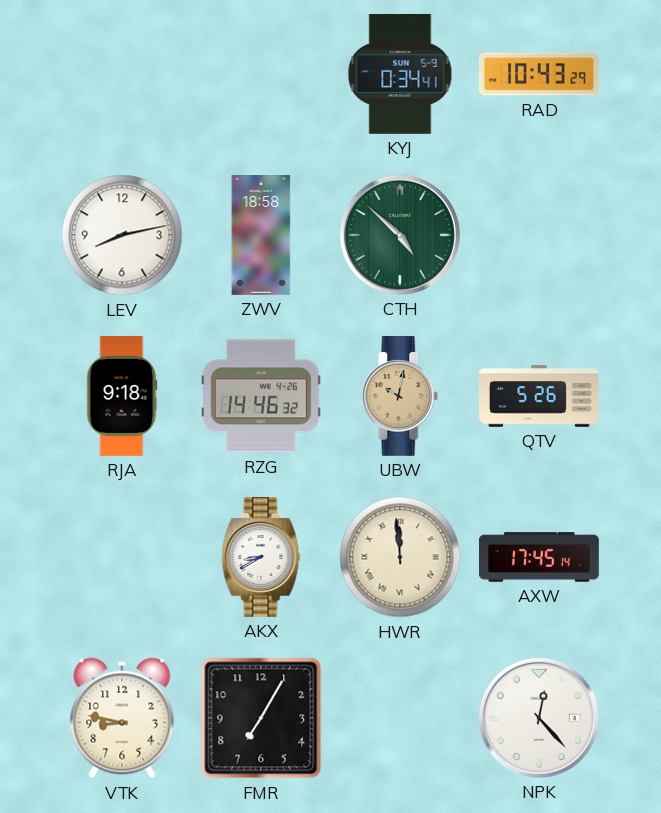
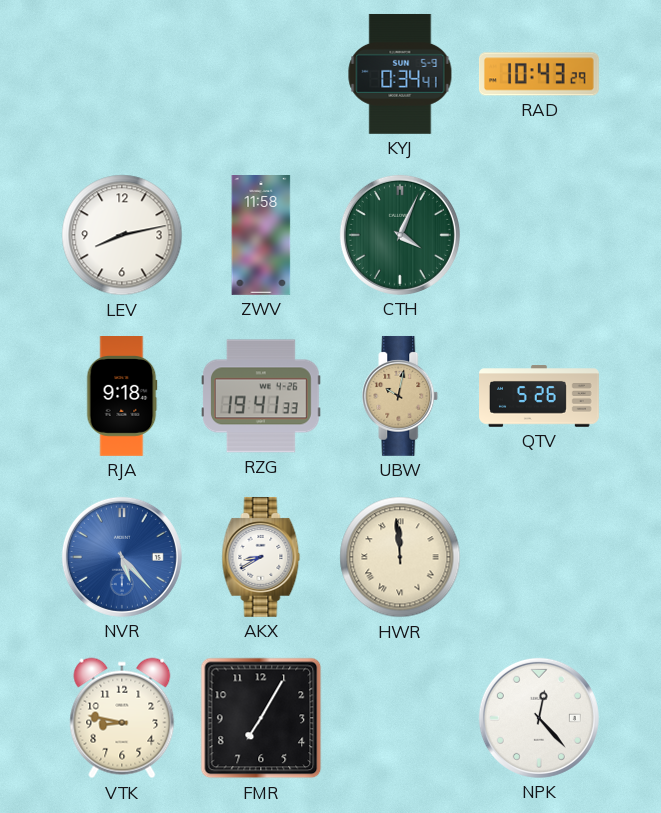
ZWV: 18:58 -> 11:58 (261, 236)
CTH: 4:52 -> 4:04 (400, 235)
RZG: 14:46 -> 19:41 (261, 396)
NVR: none -> 5:23 (122, 557)
AXW: 17:45 -> none (540, 557)
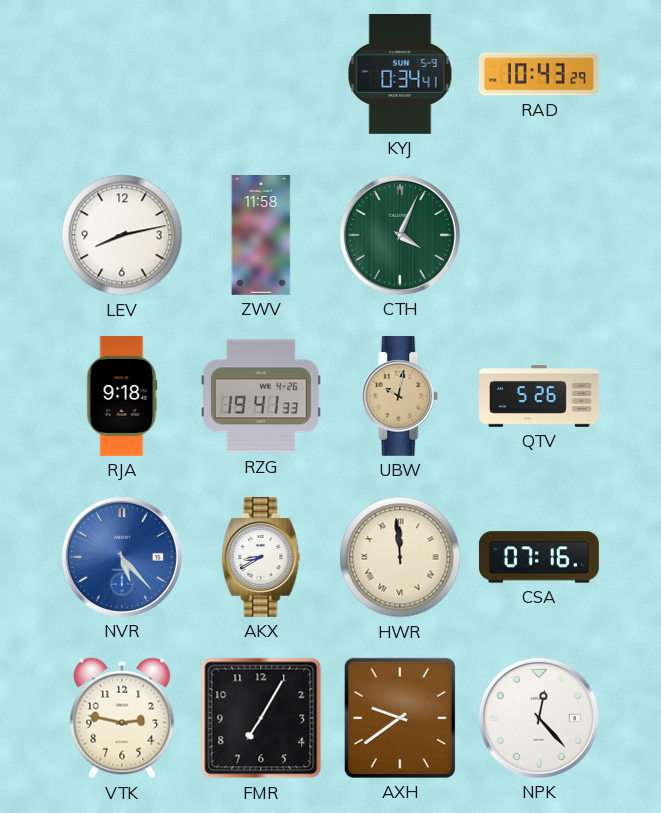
CSA: none -> 07:16 (539, 557)
VTK: 8:47 -> 2:47 (122, 718)
AXH: none -> 9:39 (400, 718)
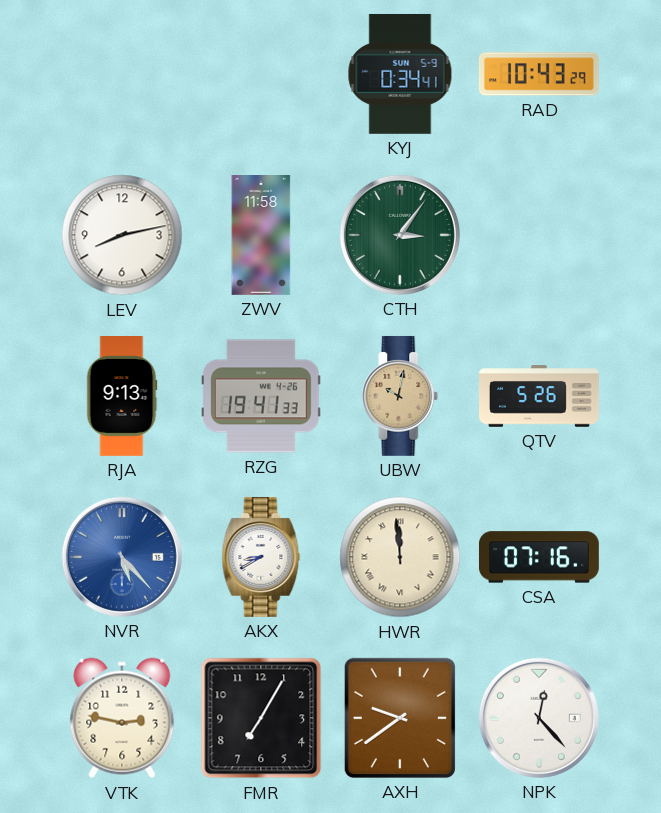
CTH: 4:04 -> 3:06 (400, 235)
RJA: 9:18 -> 9:13 (122, 397)
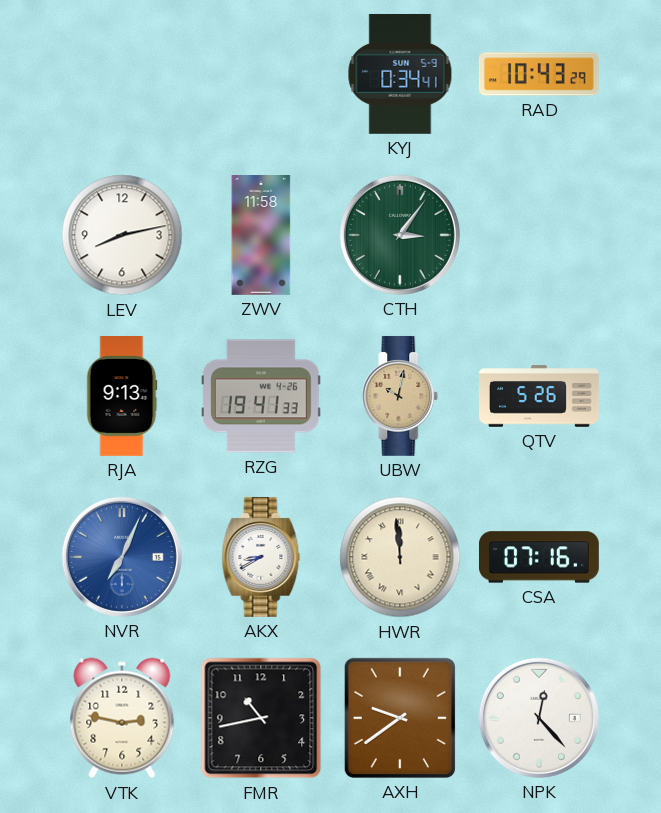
NVR: 5:23 -> 7:04 (122, 557)
FMR: 7:05 -> 10:43 (261, 718)
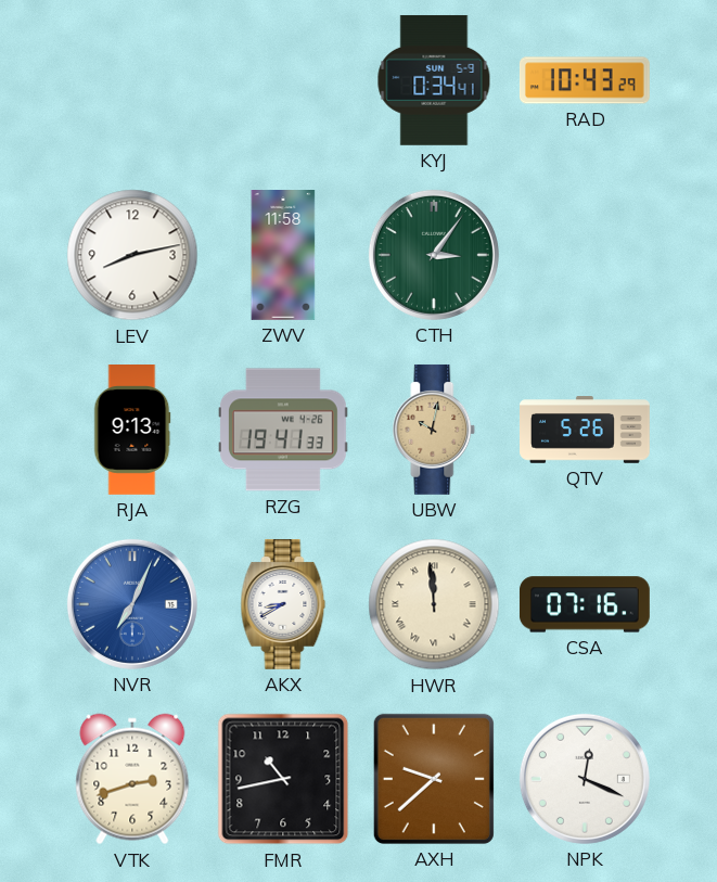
VTK: 2:47 -> 2:42 (132, 779)
AXH: 9:39 -> 9:38 (434, 779)
NPK: 12:23 -> 12:19 (585, 779)
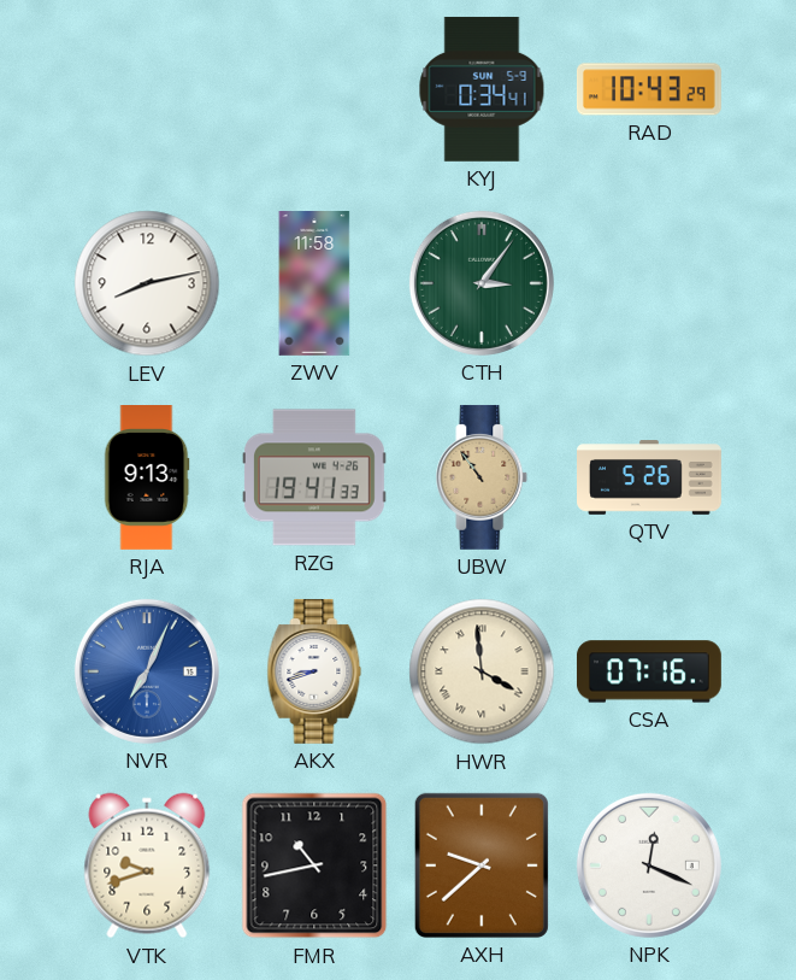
UBW: 10:02 -> 10:54 (482, 477)
AKX: 8:40 -> 8:42 (314, 671)
HWR: 11:59 -> 3:59 (482, 671)
VTK: 2:42 -> 9:42 (147, 865)
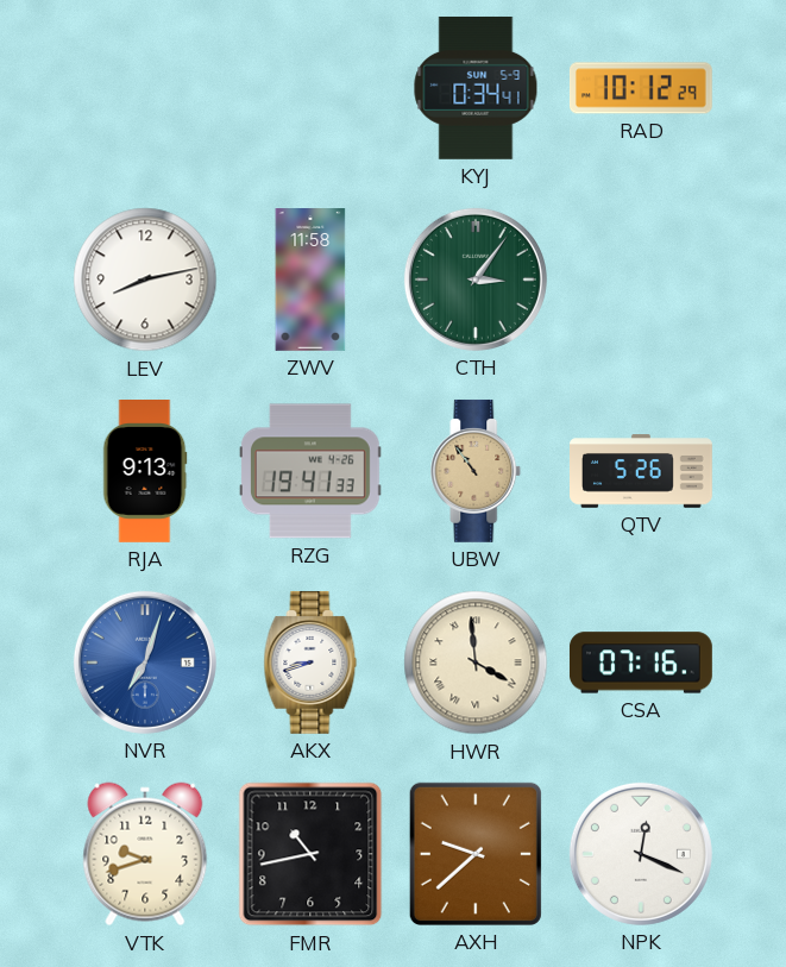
RAD: 10:43 -> 10:12 (641, 88)
NVR: 7:04 -> 7:03 (145, 663)
